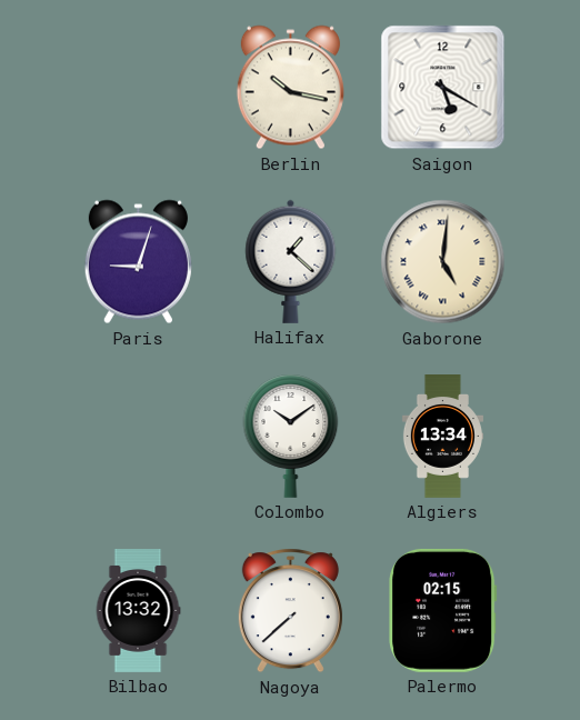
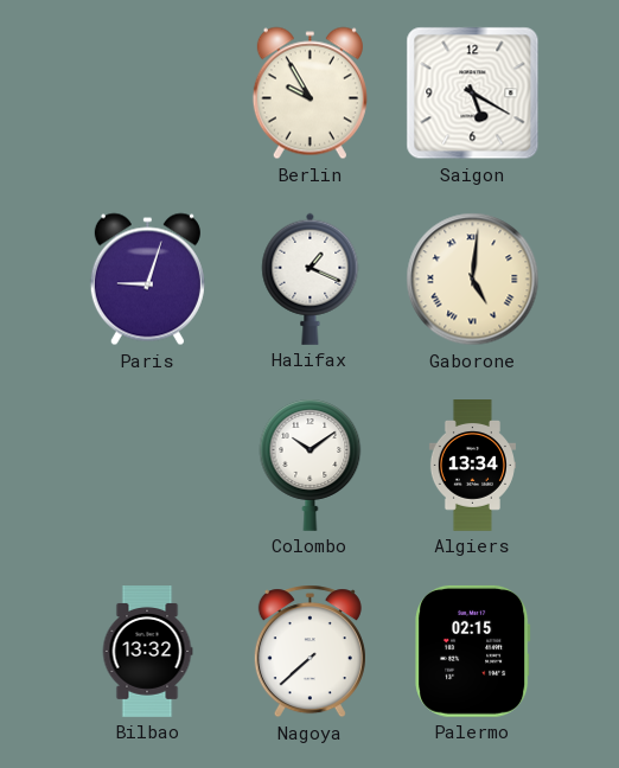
Berlin: 10:17 -> 9:55 (309, 94)
Halifax: 1:22 -> 1:19 (311, 279)
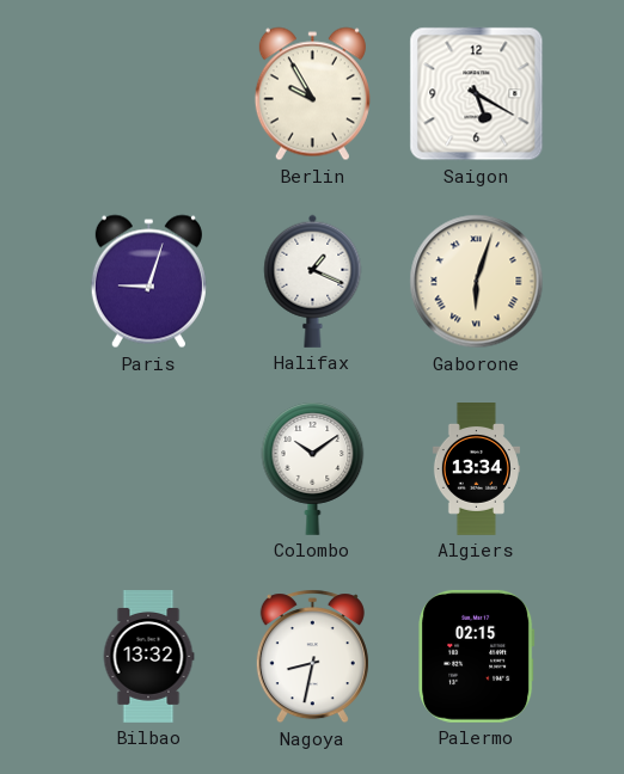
Gaborone: 5:01 -> 6:03 (477, 282)
Nagoya: 7:38 -> 8:32 (312, 657)
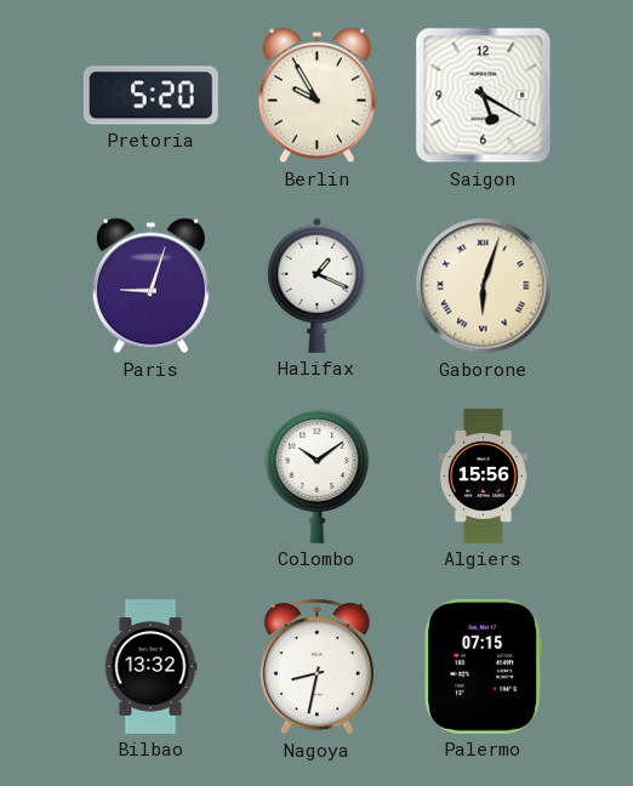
Pretoria: none -> 5:20 (150, 96)
Algiers: 13:34 -> 15:56 (483, 477)
Palermo: 02:15 -> 07:15 (484, 666)
